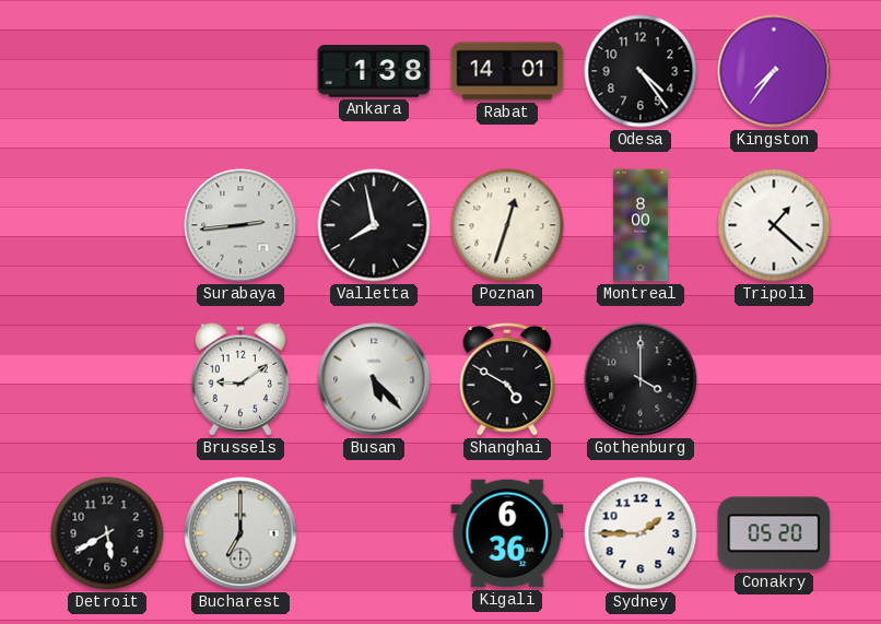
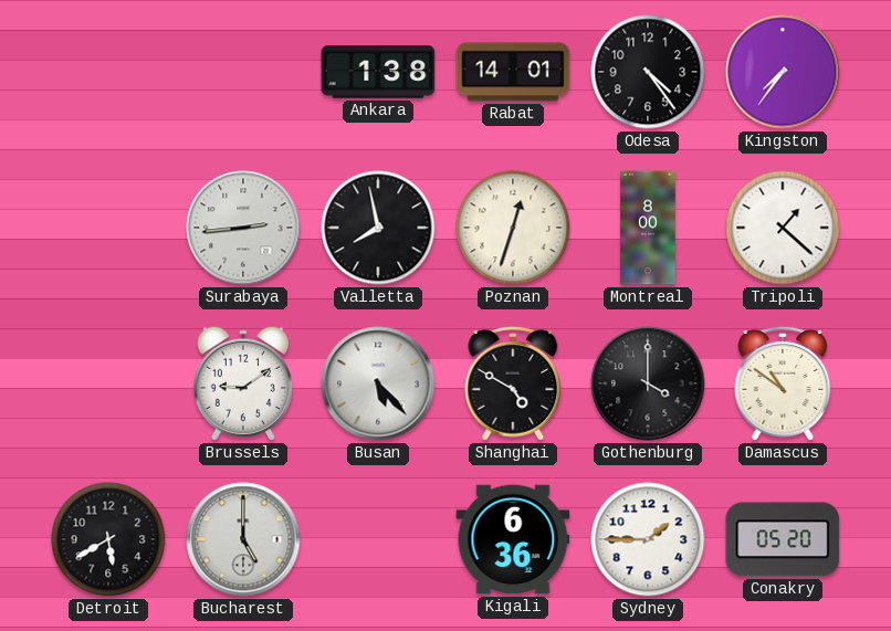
Damascus: none -> 10:51 (783, 383)
Bucharest: 7:00 -> 5:00 (243, 539)
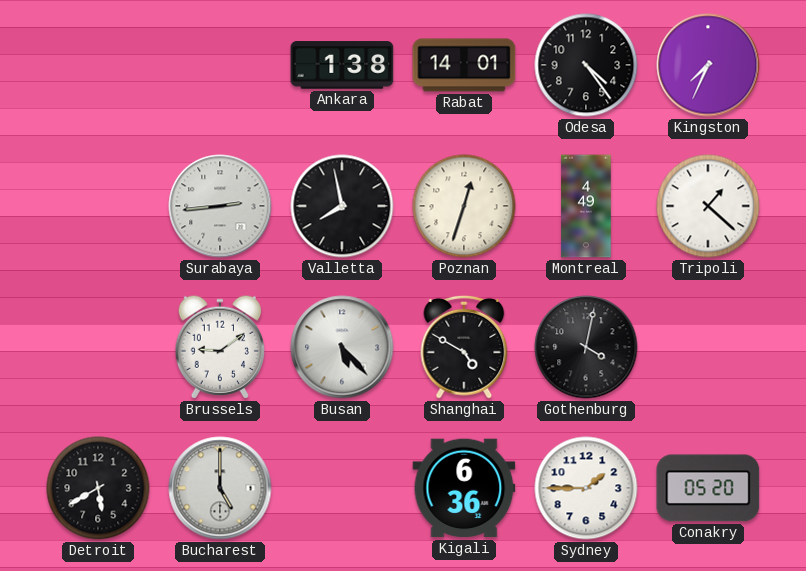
Kingston: 7:36 -> 7:34 (708, 65)
Montreal: 8:00 -> 4:49 (586, 206)
Gothenburg: 4:00 -> 4:02 (586, 347)
Damascus: 10:51 -> none (783, 383)
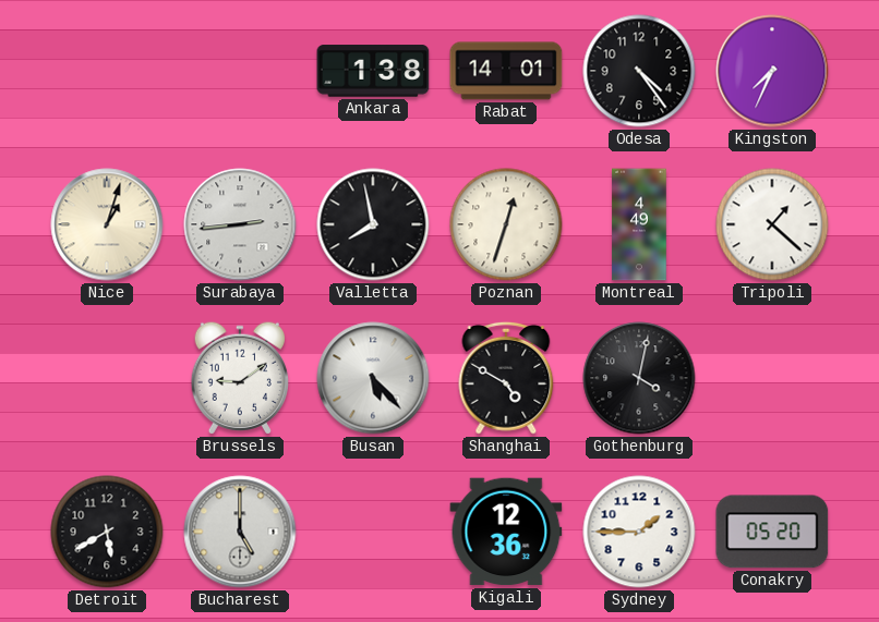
Nice: none -> 1:03 (107, 224)
Kigali: 6:36 -> 12:36 (506, 532)
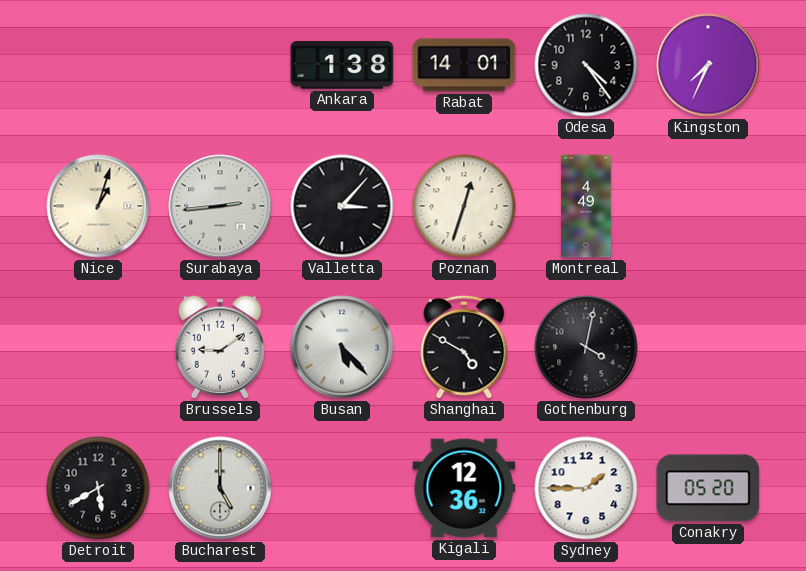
Valletta: 7:58 -> 3:07 (342, 206)
Tripoli: 1:22 -> none (772, 224)
